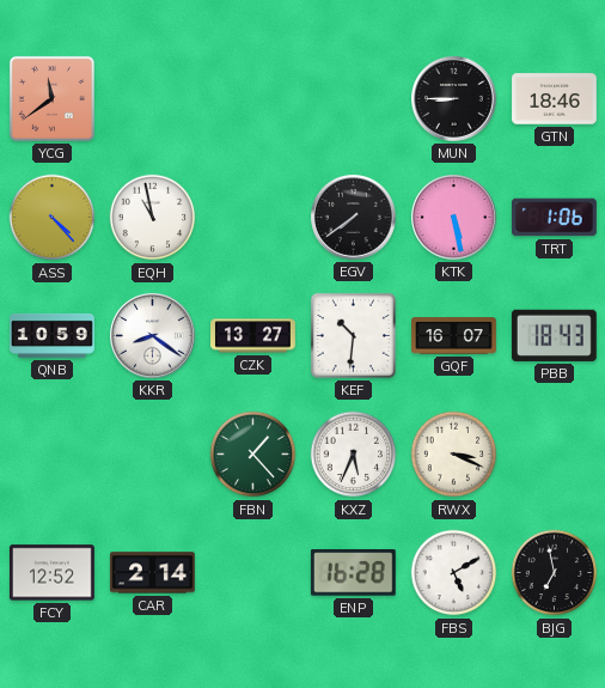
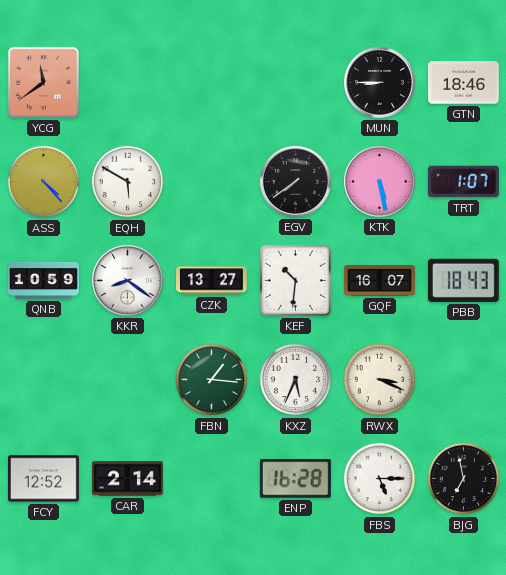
EQH: 10:58 -> 5:50 (128, 182)
TRT: 1:06 -> 1:07 (463, 182)
FBN: 1:23 -> 1:16 (212, 380)
FBS: 5:10 -> 5:15 (380, 479)
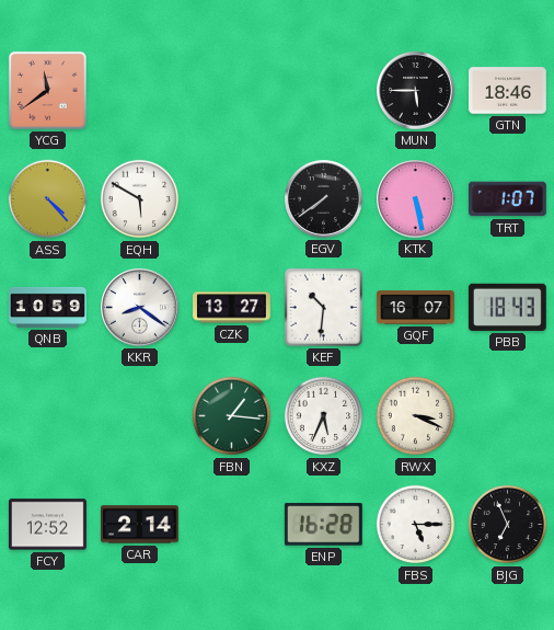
MUN: 8:45 -> 5:45 (416, 91)
BJG: 6:58 -> 6:56 (508, 525)
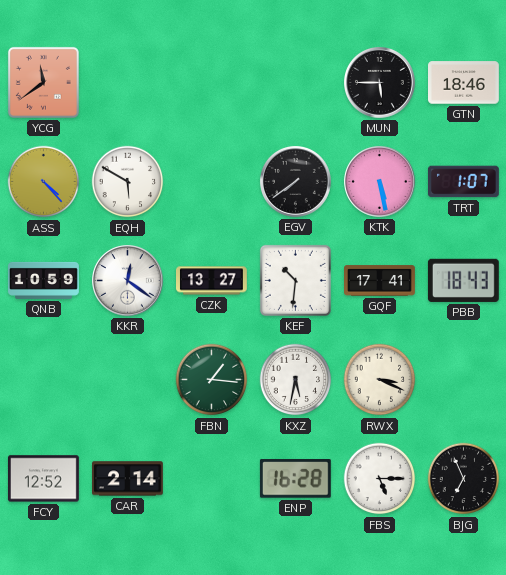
KKR: 8:21 -> 12:21 (128, 281)
GQF: 16:07 -> 17:41 (380, 281)
KXZ: 5:34 -> 5:32 (296, 380)
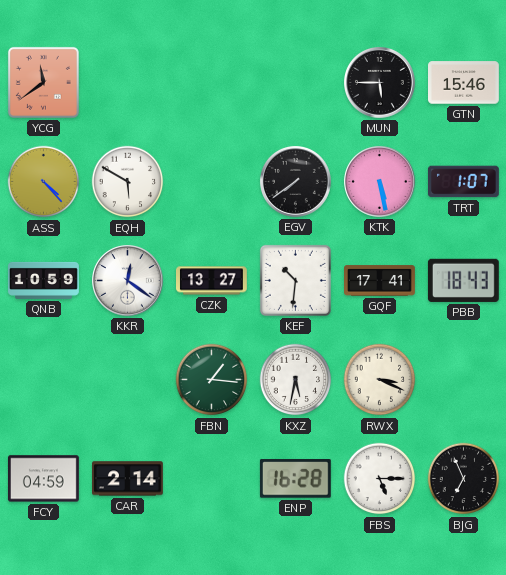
GTN: 18:46 -> 15:46 (464, 83)
FCY: 12:52 -> 04:59 (43, 479)
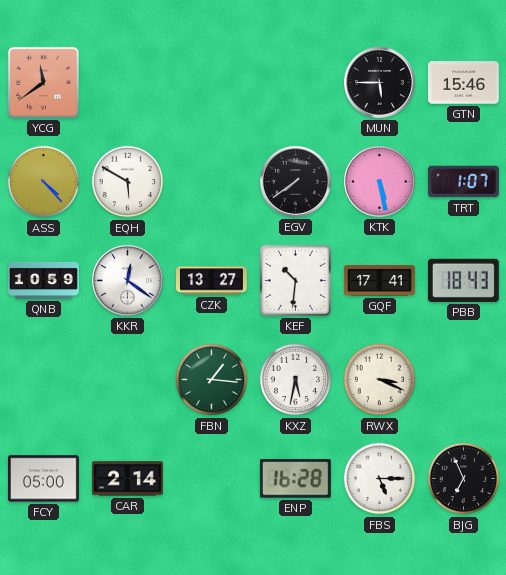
FCY: 04:59 -> 05:00 (43, 479)
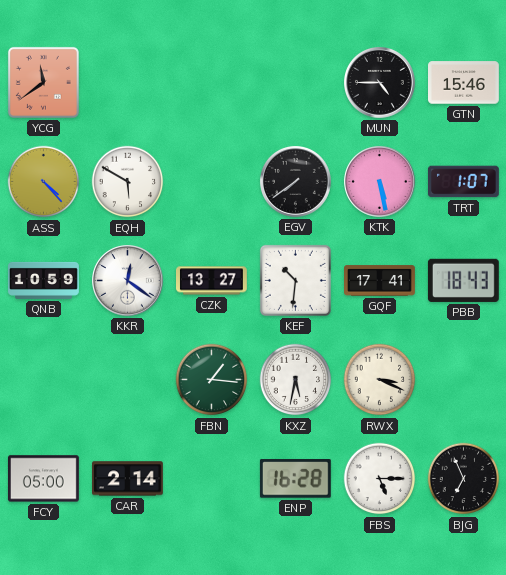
MUN: 5:45 -> 4:45 (380, 83)
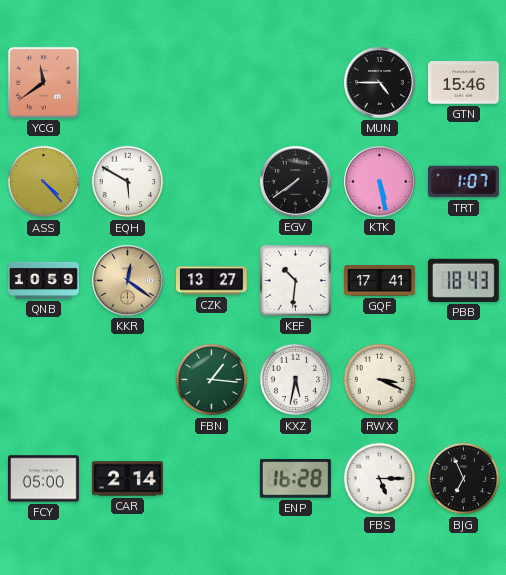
KKR dial: white -> champagne (128, 281)
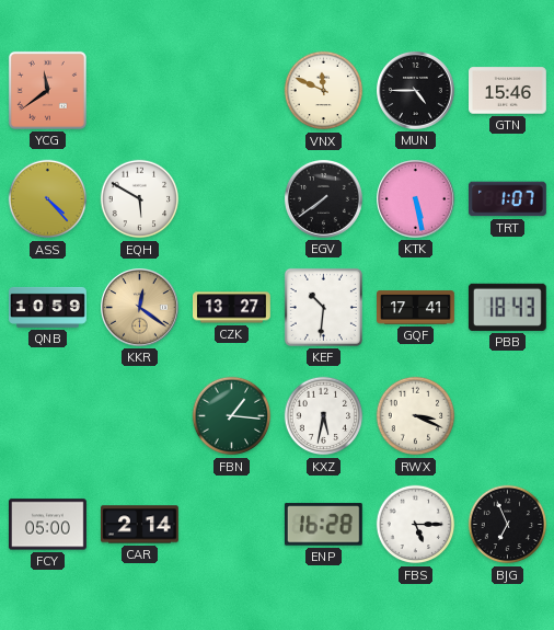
VNX: none -> 11:49 (324, 91)
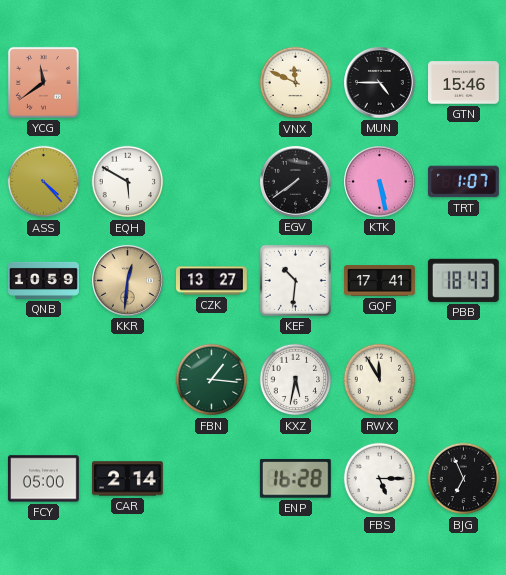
KKR: 12:21 -> 12:31 (128, 281)
RWX: 3:19 -> 11:55 (380, 380)
